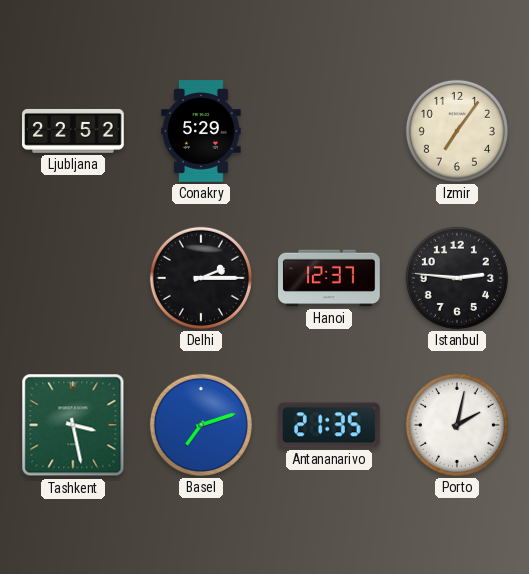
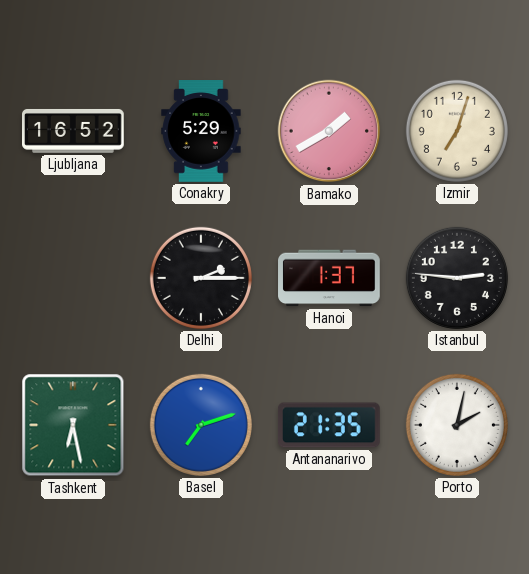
Ljubljana: 22:52 -> 16:52 (73, 131)
Bamako: none -> 1:40 (329, 131)
Izmir: 7:06 -> 7:03 (457, 131)
Hanoi: 12:37 -> 1:37 (329, 278)
Tashkent: 3:28 -> 6:28 (73, 425)
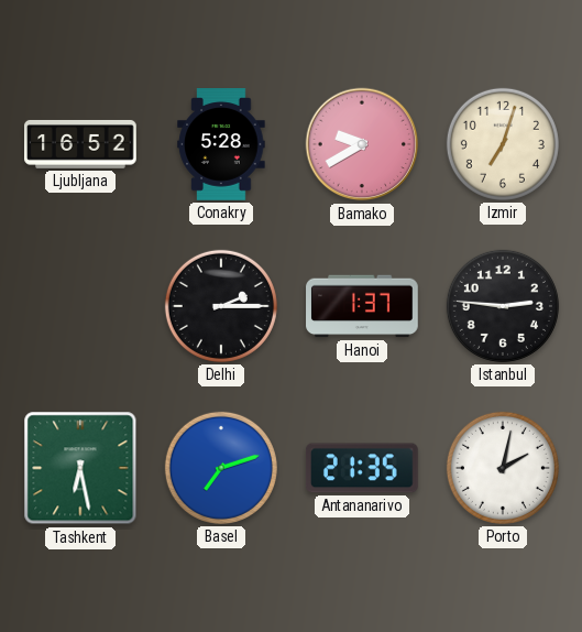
Conakry: 5:29 -> 5:28 (221, 144)
Bamako: 1:40 -> 9:40 (362, 144)
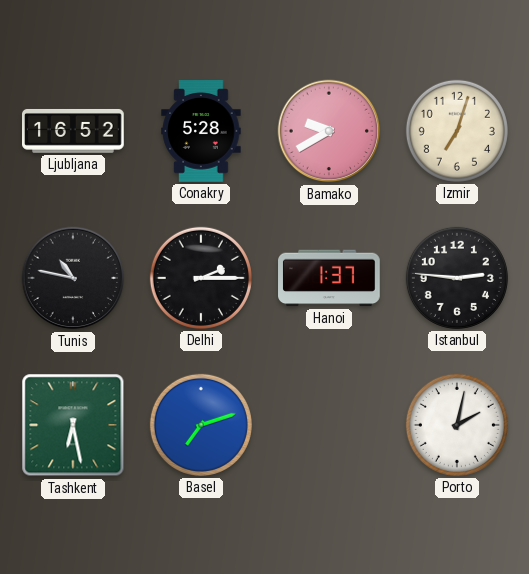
Tunis: none -> 10:47 (73, 278)
Antananarivo: 21:35 -> none (363, 468)
